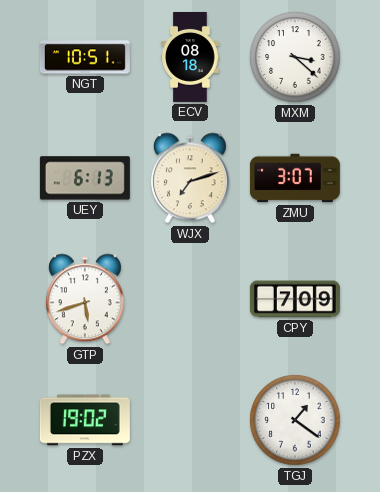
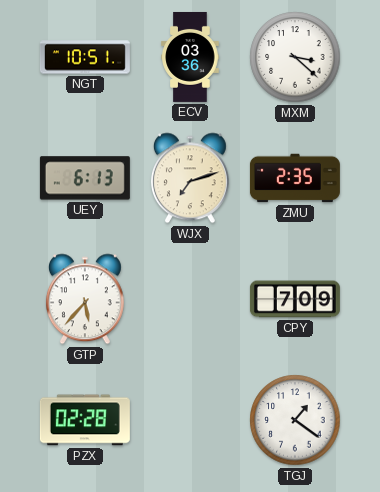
ECV: 08:18 -> 03:36 (190, 57)
ZMU: 3:07 -> 2:35 (295, 178)
GTP: 5:42 -> 5:37 (85, 299)
PZX: 19:02 -> 02:28 (85, 420)
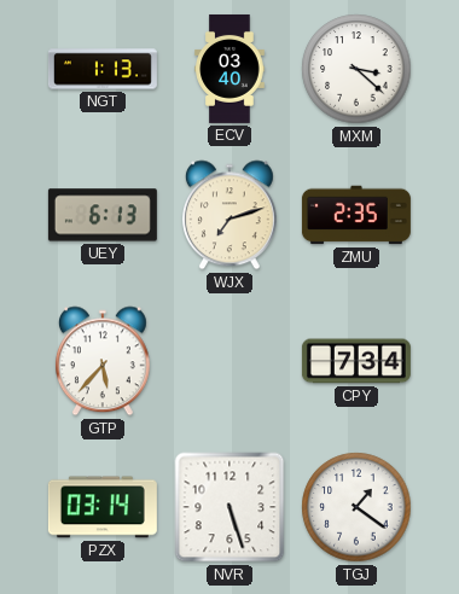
NGT: 10:51 -> 1:13 (103, 69)
ECV: 03:36 -> 03:40 (230, 69)
CPY: 7:09 -> 7:34 (356, 361)
PZX: 02:28 -> 03:14 (103, 507)
NVR: none -> 5:27 (230, 507)
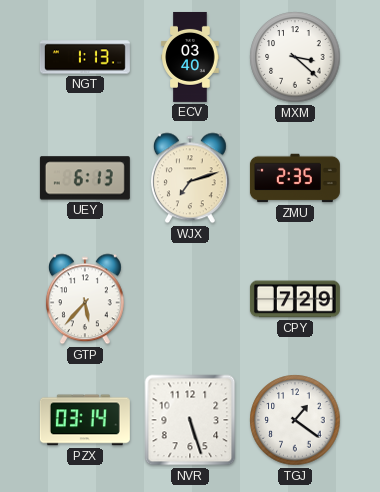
CPY: 7:34 -> 7:29 (295, 299)
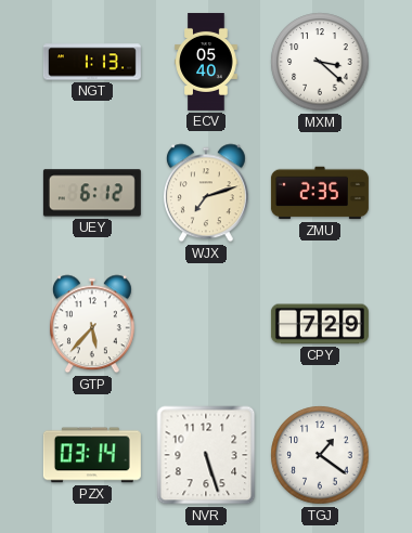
ECV: 03:40 -> 05:40 (206, 62)
UEY: 6:13 -> 6:12 (92, 193)
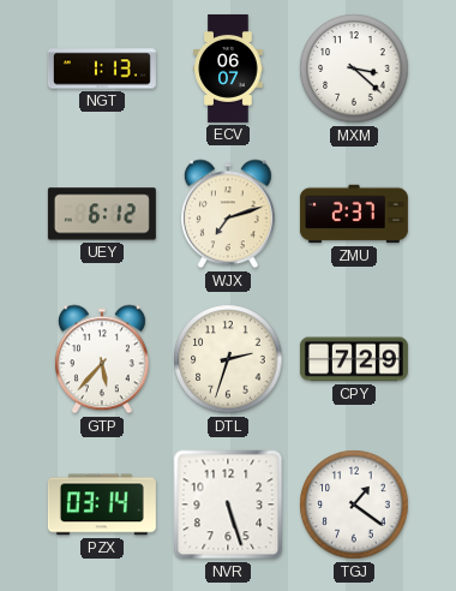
ECV: 05:40 -> 06:07 (228, 68)
ZMU: 2:35 -> 2:37 (354, 214)
DTL: none -> 2:33 (228, 359)
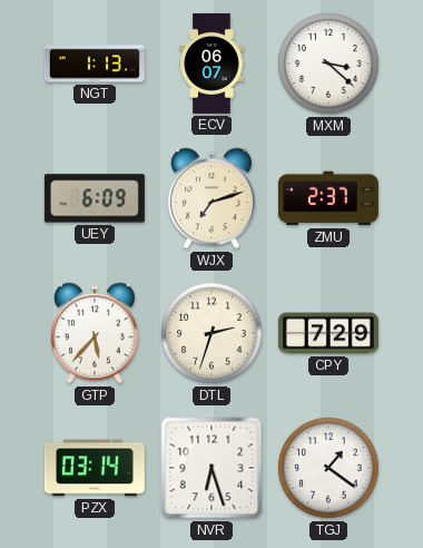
UEY: 6:12 -> 6:09 (95, 198)
NVR: 5:27 -> 6:27 (211, 468)
